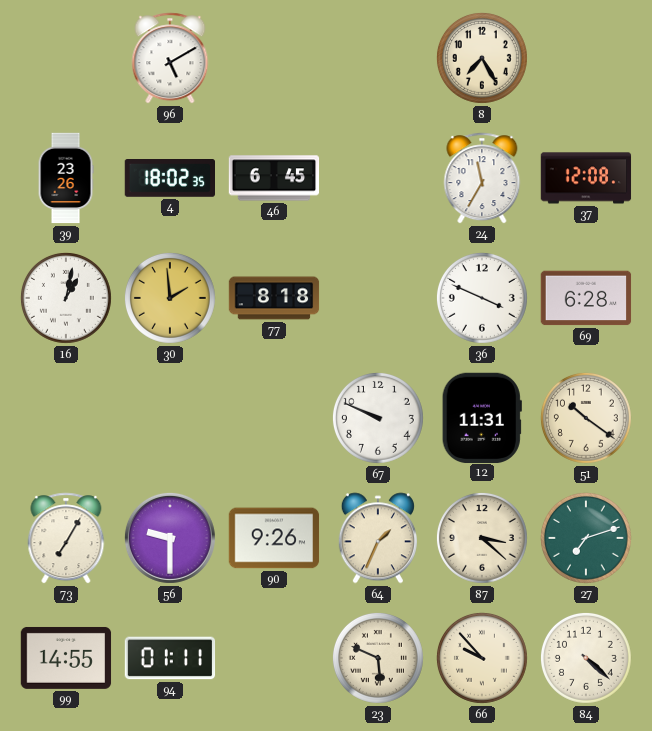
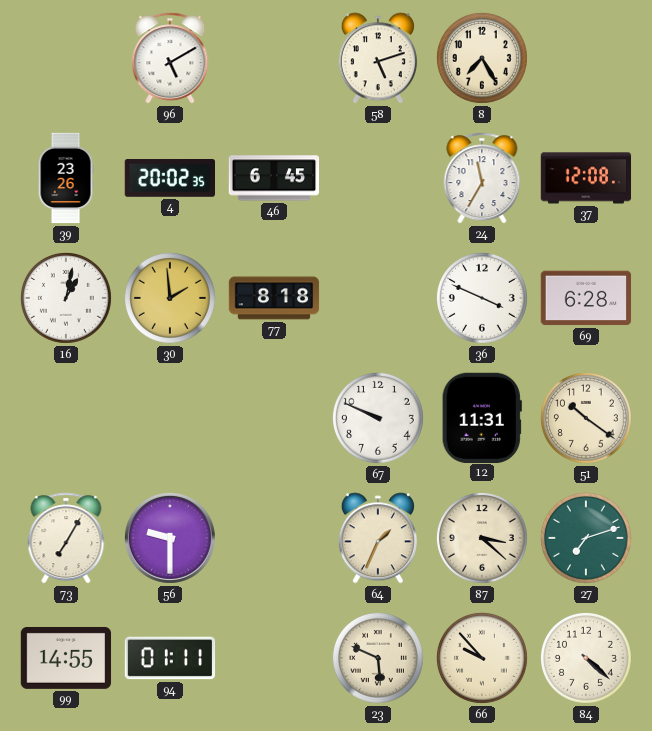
58: none -> 5:12 (378, 58)
4: 18:02 -> 20:02 (169, 179)
90: 9:26 -> none (274, 538)
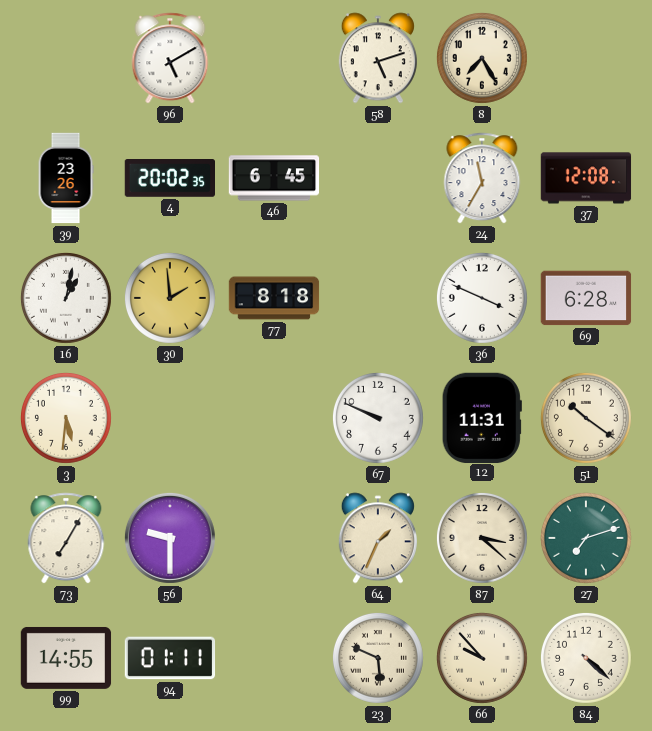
3: none -> 5:31 (66, 418)
